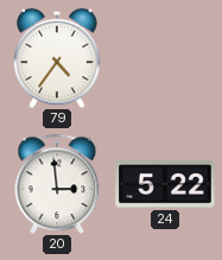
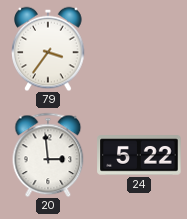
79: 4:36 -> 3:36 (48, 49)
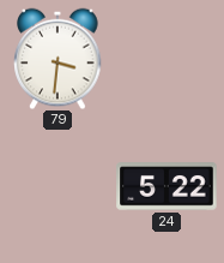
79: 3:36 -> 3:31 (57, 59)
20: 2:59 -> none (48, 155)
